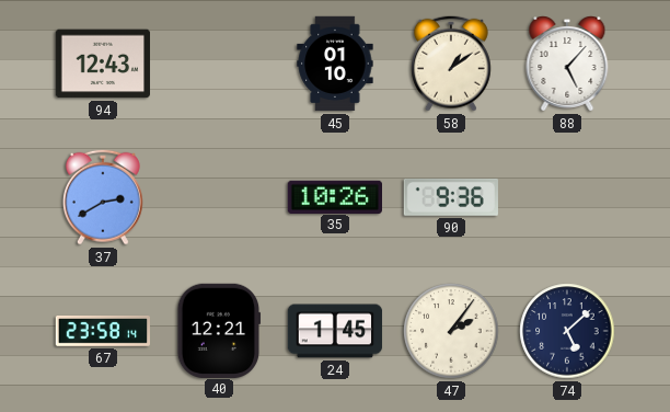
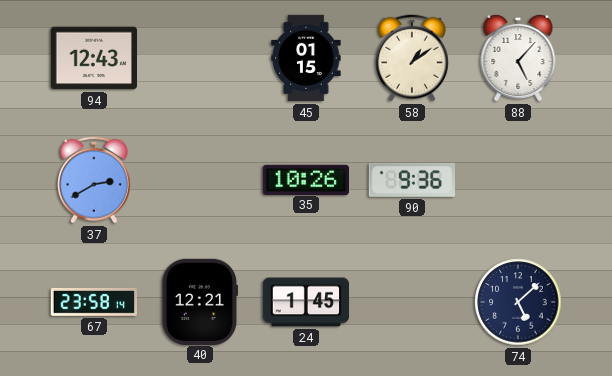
45: 01:10 -> 01:15 (306, 58)
47: 2:06 -> none (451, 331)
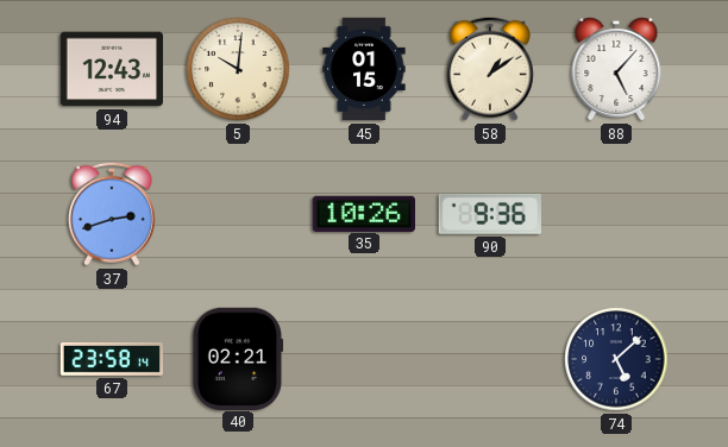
5: none -> 10:01 (238, 69)
37: 2:40 -> 2:42 (112, 214)
40: 12:21 -> 02:21 (238, 358)
24: 1:45 -> none (306, 302)
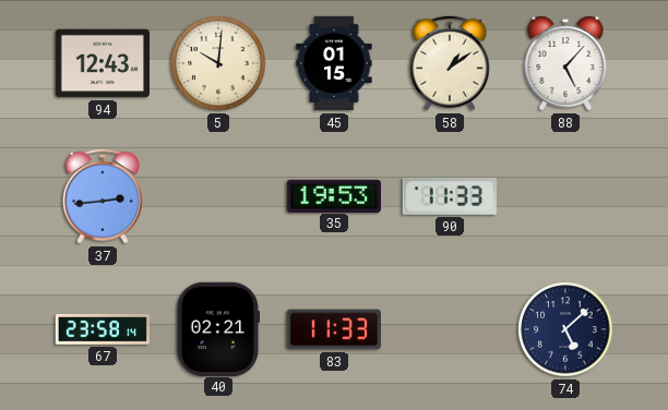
37: 2:42 -> 2:44 (103, 196)
35: 10:26 -> 19:53 (333, 195)
90: 9:36 -> 11:33 (450, 196)
83: none -> 11:33 (333, 329)
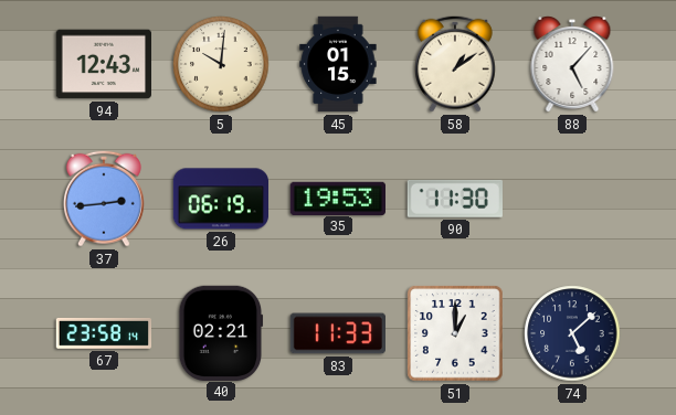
26: none -> 06:19 (220, 199)
90: 11:33 -> 11:30 (455, 199)
51: none -> 1:00 (455, 333)
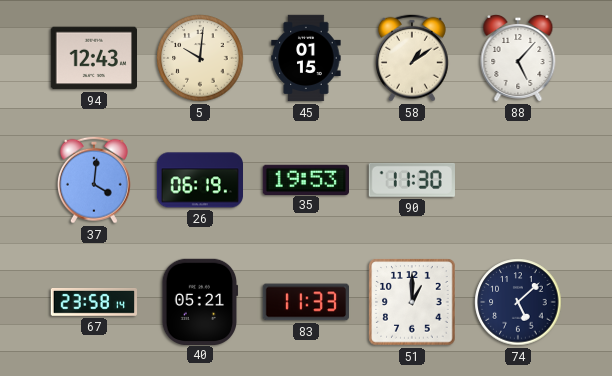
37: 2:44 -> 4:01 (94, 180)
40: 02:21 -> 05:21 (200, 301)
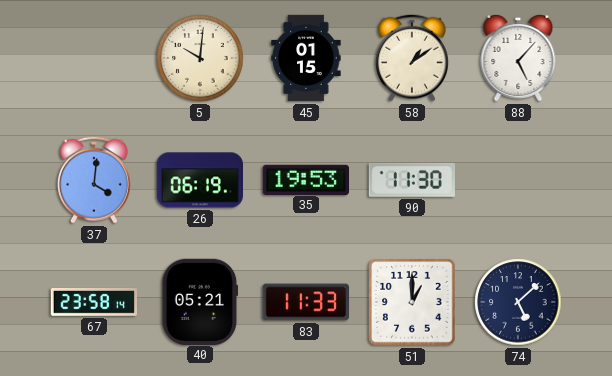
94: 12:43 -> none (93, 58)
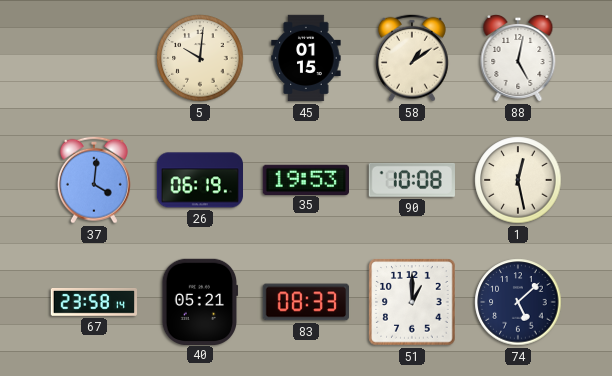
88: 5:07 -> 5:02 (518, 59)
90: 11:30 -> 10:08 (412, 180)
1: none -> 12:28 (518, 180)
83: 11:33 -> 08:33 (305, 302)
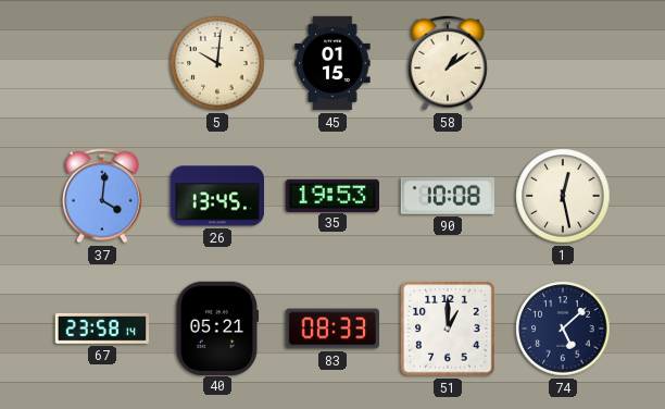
88: 5:02 -> none (518, 59)
26: 06:19 -> 13:45 (216, 196)
